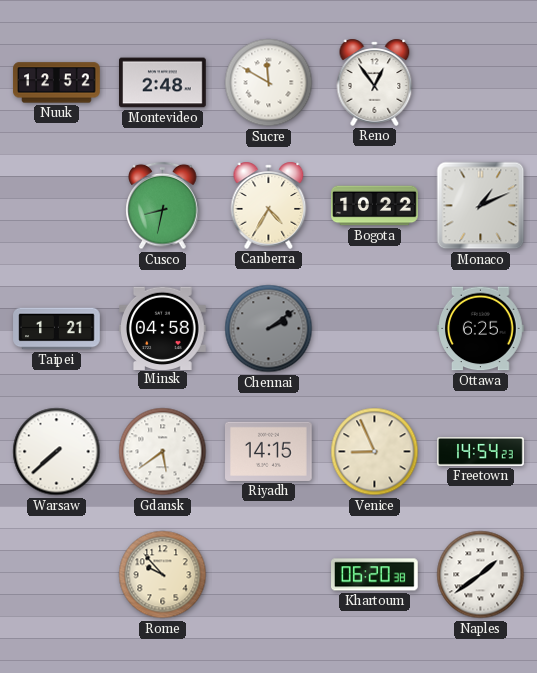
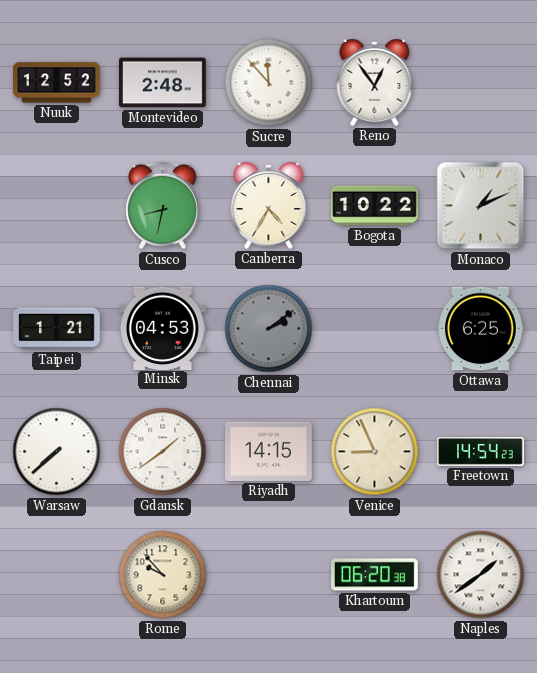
Sucre: 11:50 -> 11:53 (269, 83)
Minsk: 04:58 -> 04:53 (163, 328)
Gdansk: 5:39 -> 1:39 (163, 452)
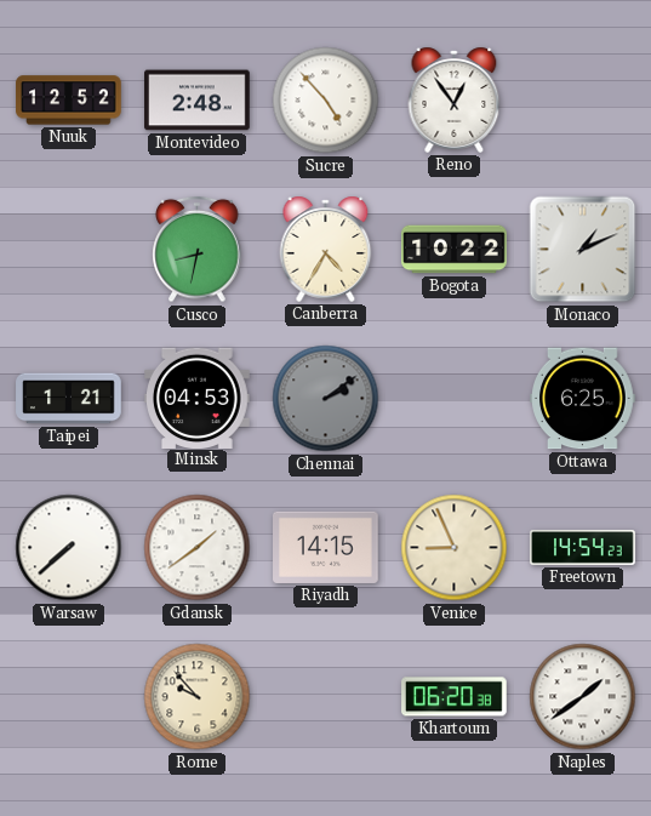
Sucre: 11:53 -> 4:53 (326, 101)
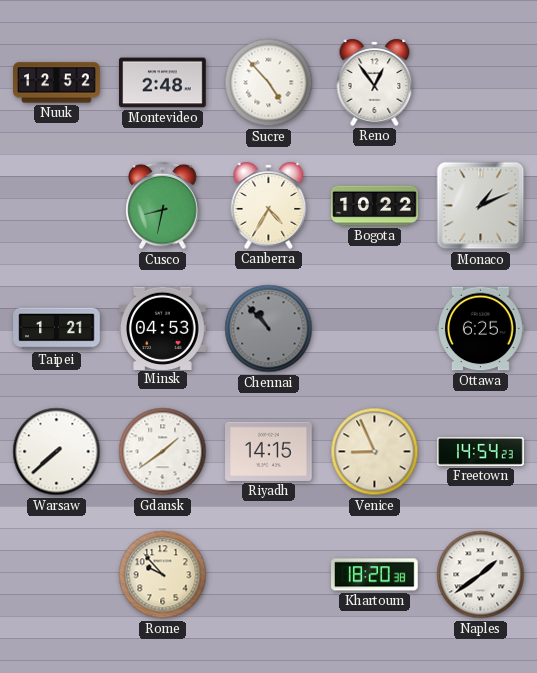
Chennai: 2:09 -> 10:53 (269, 329)
Khartoum: 06:20 -> 18:20 (375, 575)
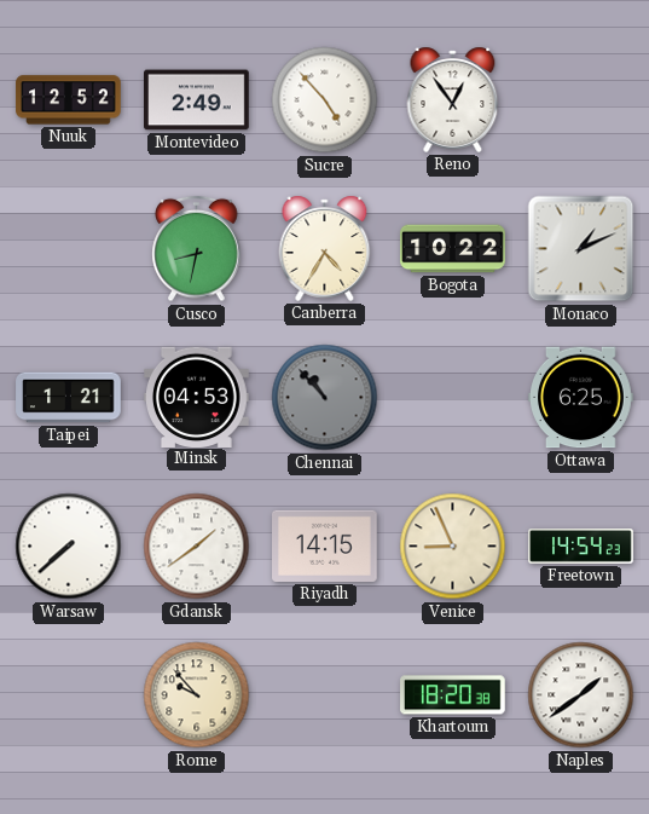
Montevideo: 2:48 -> 2:49 (197, 100)
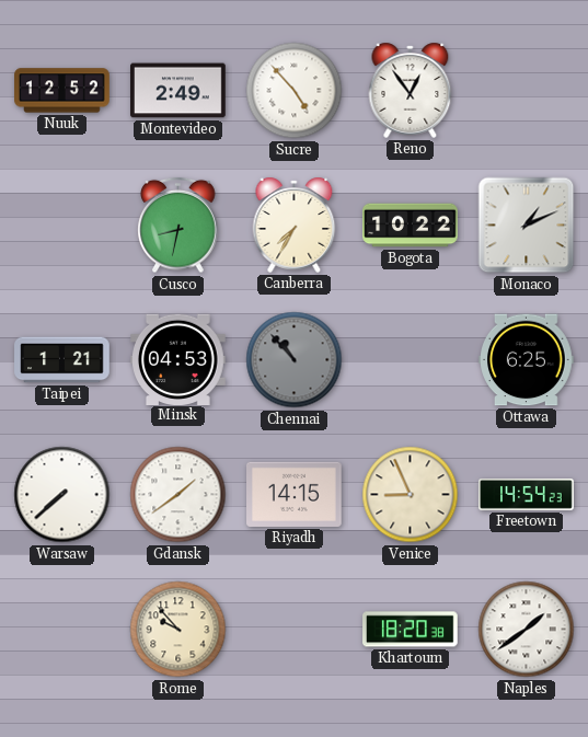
Canberra: 4:35 -> 7:35 (295, 224)
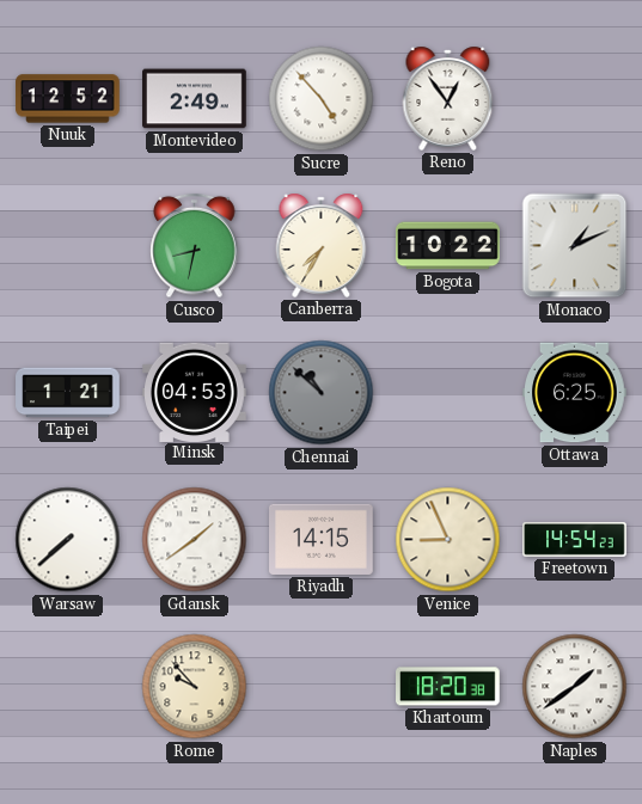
Chennai: 10:53 -> 10:52 (322, 393)
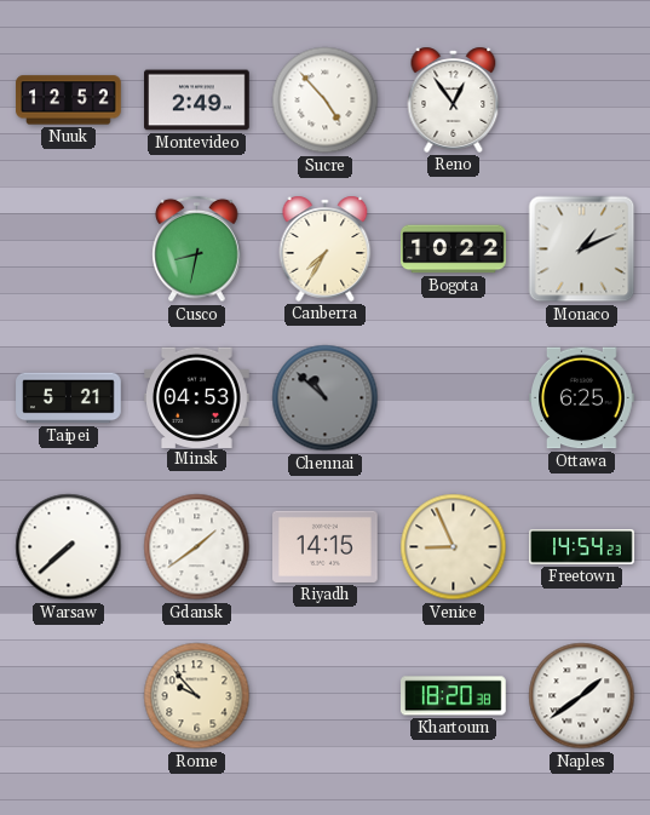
Taipei: 1:21 -> 5:21 (69, 398)
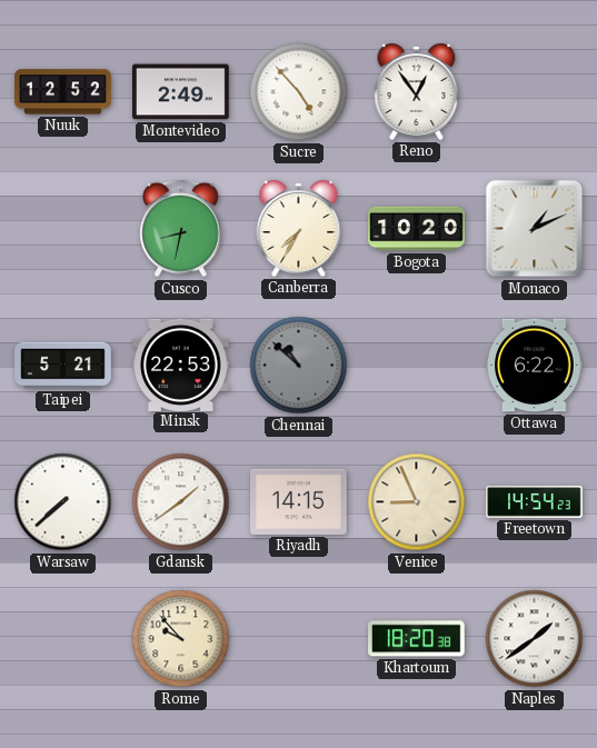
Bogota: 10:22 -> 10:20 (417, 229)
Minsk: 04:53 -> 22:53 (181, 365)
Ottawa: 6:25 -> 6:22 (535, 366)
